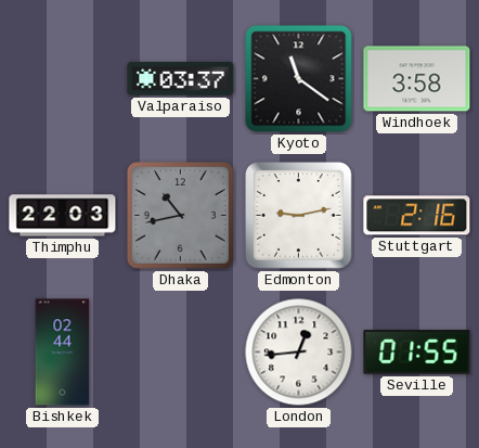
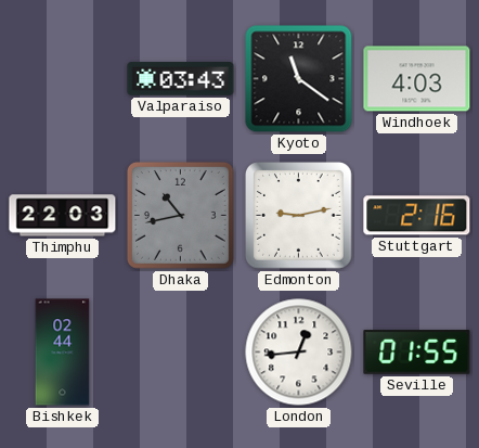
Valparaiso: 03:37 -> 03:43 (181, 79)
Windhoek: 3:58 -> 4:03 (417, 79)
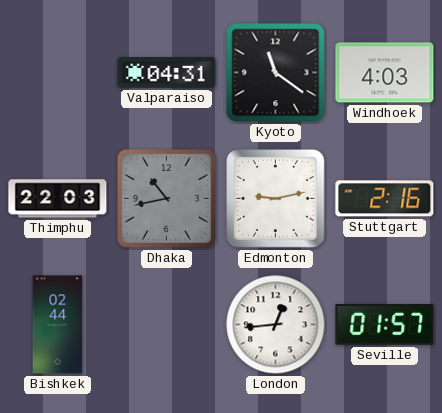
Valparaiso: 03:43 -> 04:31 (167, 73)
Seville: 01:55 -> 01:57 (385, 325)
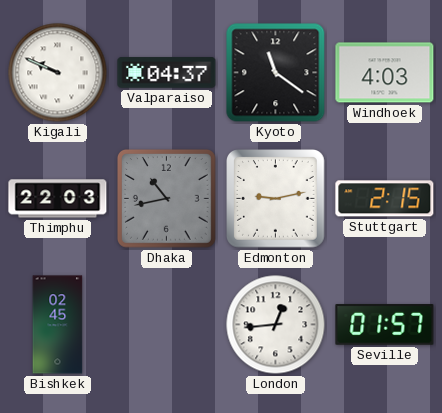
Kigali: none -> 9:49 (58, 73)
Valparaiso: 04:31 -> 04:37 (167, 73)
Stuttgart: 2:16 -> 2:15 (385, 199)
Bishkek: 02:44 -> 02:45 (58, 325)
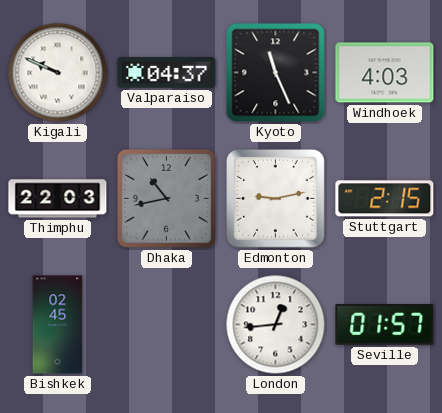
Kyoto: 11:21 -> 11:26 (276, 73)
